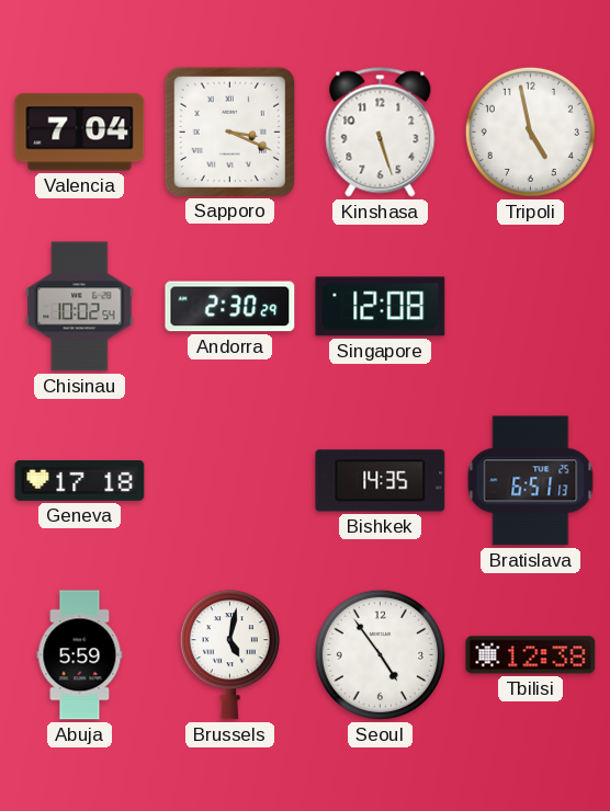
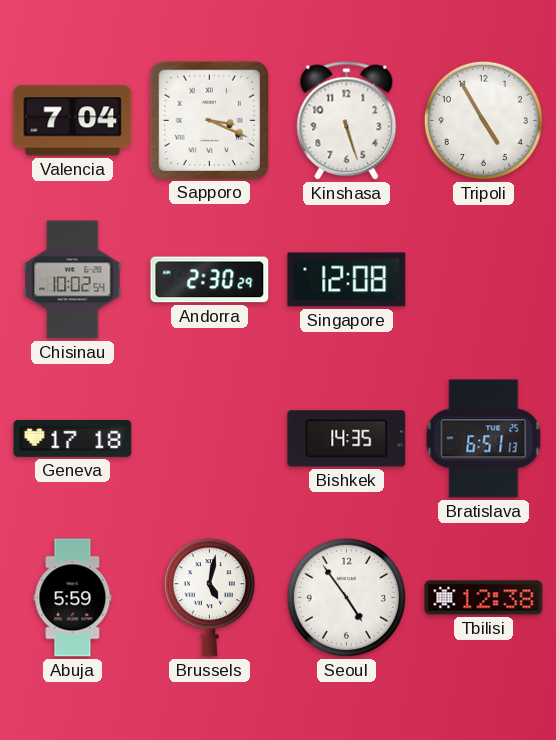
Tripoli: 4:58 -> 4:55 (483, 120)
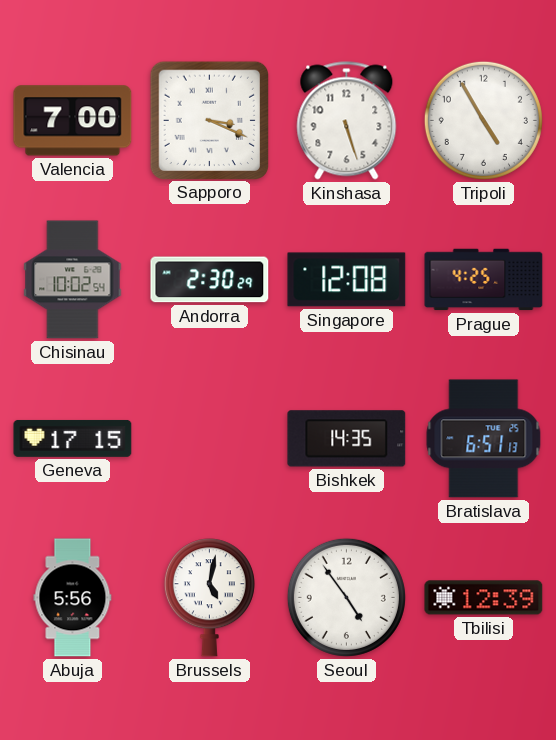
Valencia: 7:04 -> 7:00 (73, 121)
Prague: none -> 4:25 (484, 280)
Geneva: 17:18 -> 17:15 (73, 438)
Abuja: 5:59 -> 5:56 (73, 598)
Tbilisi: 12:38 -> 12:39 (484, 598)
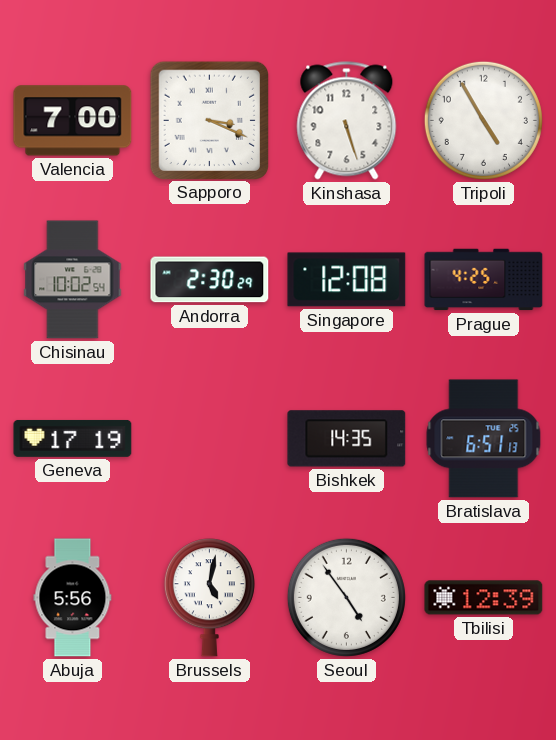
Geneva: 17:15 -> 17:19 (73, 438)
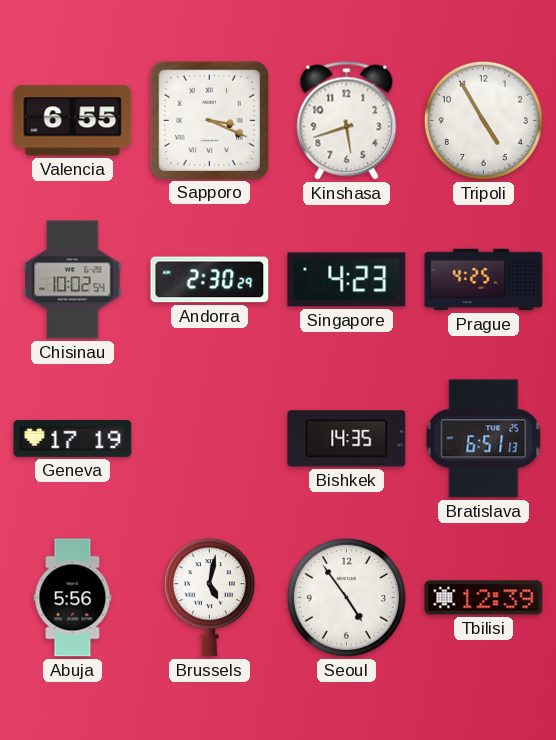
Valencia: 7:00 -> 6:55 (73, 121)
Kinshasa: 5:27 -> 5:42 (347, 121)
Singapore: 12:08 -> 4:23 (347, 280)
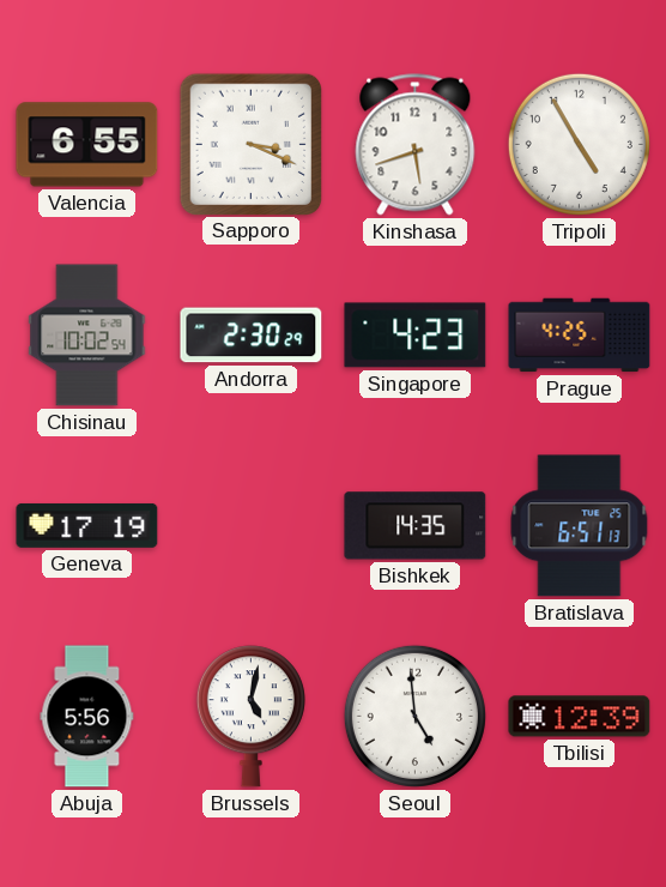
Seoul: 4:54 -> 4:59 (414, 716)
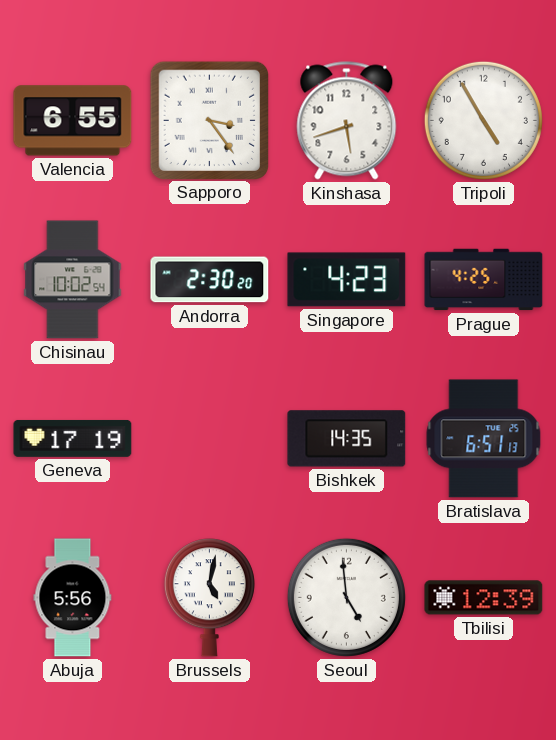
Sapporo: 3:19 -> 3:24 (209, 120)
Andorra: 2:30:29 -> 2:30:20 (210, 280)
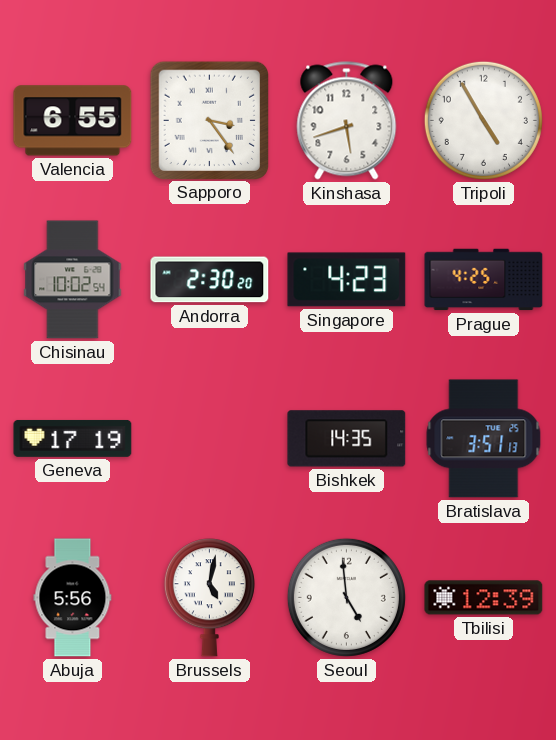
Bratislava: 6:51 -> 3:51 (484, 439)
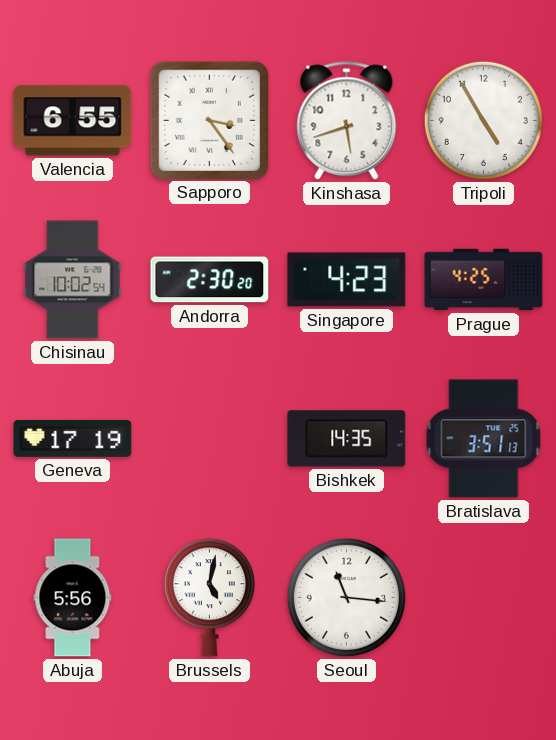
Seoul: 4:59 -> 11:16 (346, 597)
Tbilisi: 12:39 -> none (484, 598)
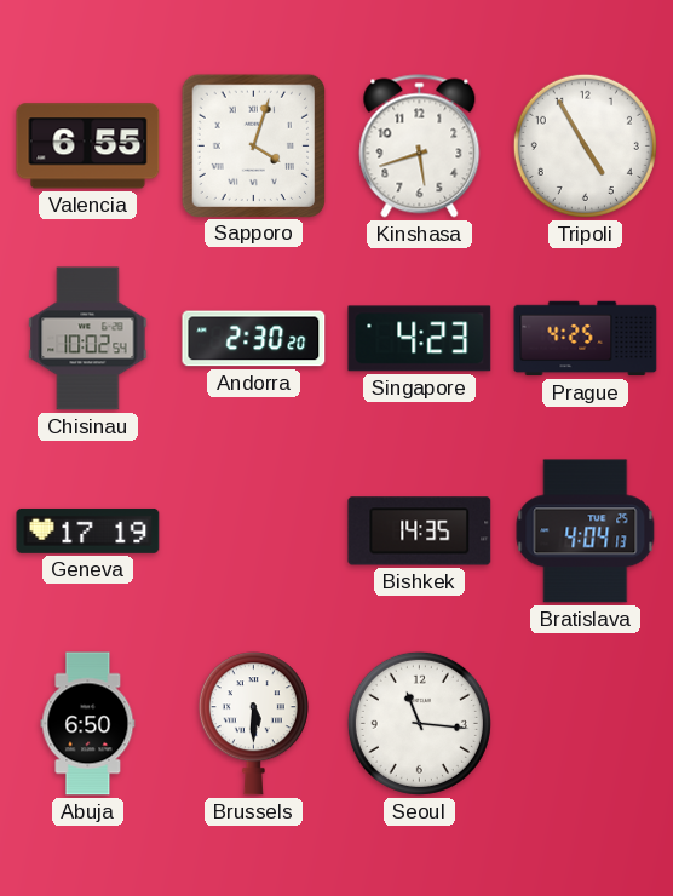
Sapporo: 3:24 -> 4:03 (253, 145)
Bratislava: 3:51 -> 4:04 (586, 532)
Abuja: 5:56 -> 6:50 (88, 724)
Brussels: 5:02 -> 5:30 (253, 724)
